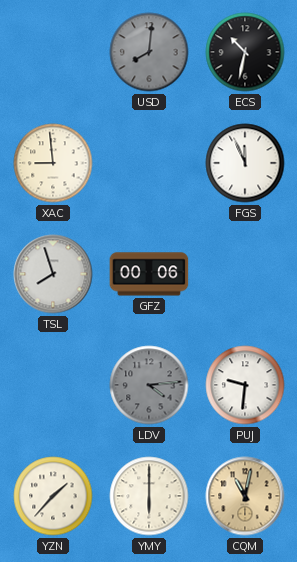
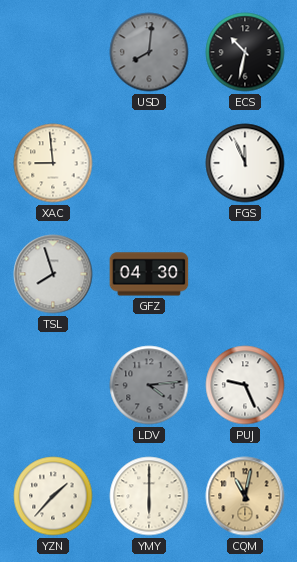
GFZ: 00:06 -> 04:30 (149, 274)
PUJ: 9:31 -> 9:26 (245, 385)
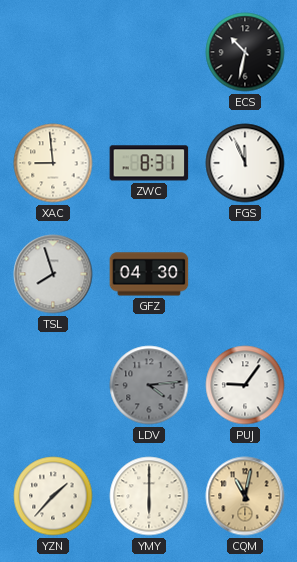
USD: 8:01 -> none (149, 52)
ZWC: none -> 8:31 (149, 163)
PUJ: 9:26 -> 9:06 (245, 385)
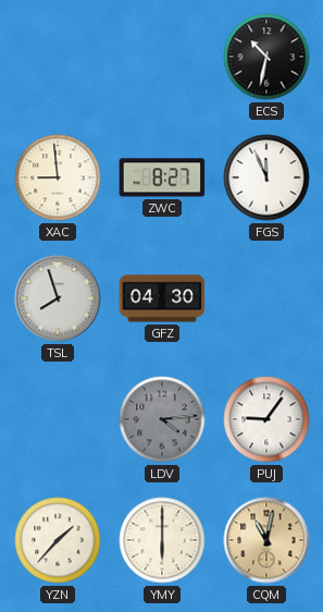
ZWC: 8:31 -> 8:27 (162, 178)
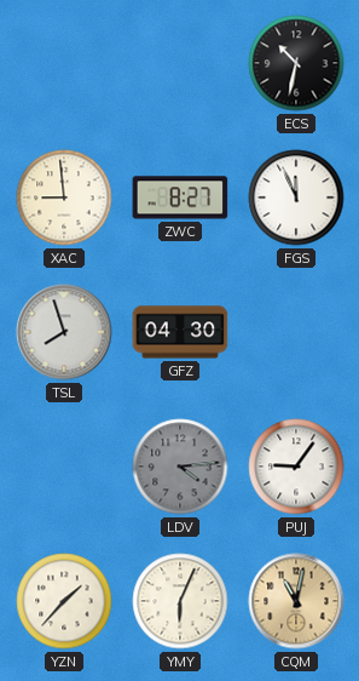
YMY: 6:00 -> 6:04 (180, 601)
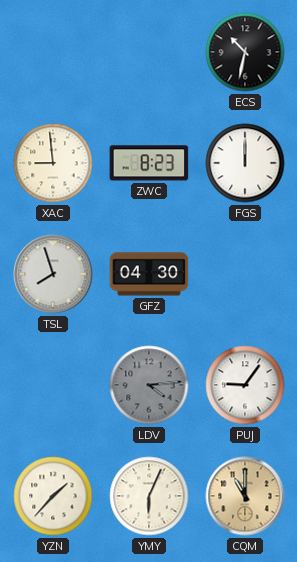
ZWC: 8:27 -> 8:23 (149, 163)
FGS: 11:56 -> 12:00 (245, 163)
CQM: 11:02 -> 11:00 (245, 496)
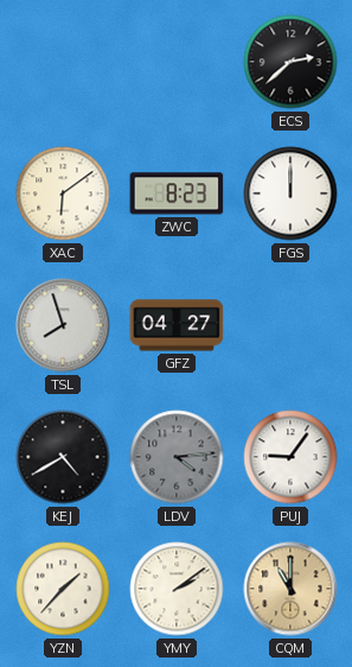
ECS: 10:32 -> 2:38 (290, 62)
XAC: 8:59 -> 6:09 (63, 193)
GFZ: 04:30 -> 04:27 (177, 325)
KEJ: none -> 4:40 (63, 457)
YMY: 6:04 -> 2:09 (177, 589)
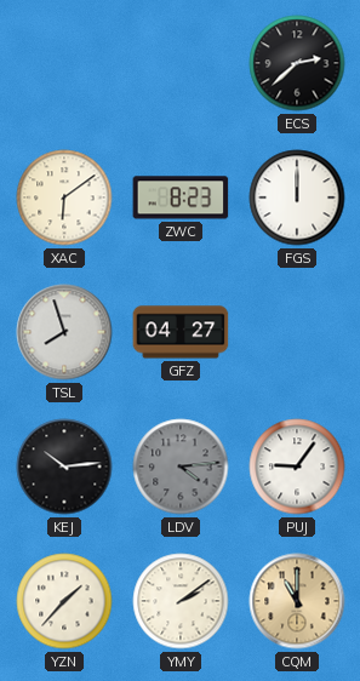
KEJ: 4:40 -> 10:14 (64, 467)
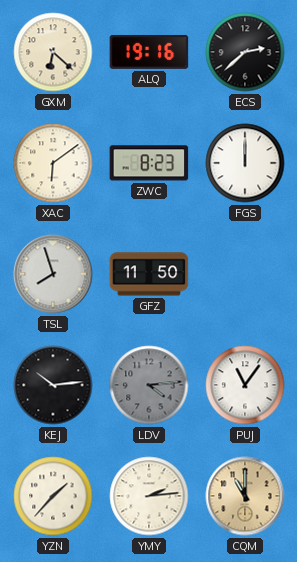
GXM: none -> 6:22 (53, 52)
ALQ: none -> 19:16 (149, 52)
GFZ: 04:27 -> 11:50 (149, 274)
PUJ: 9:06 -> 11:06 (245, 385)
YMY: 2:09 -> 2:14 (149, 496)
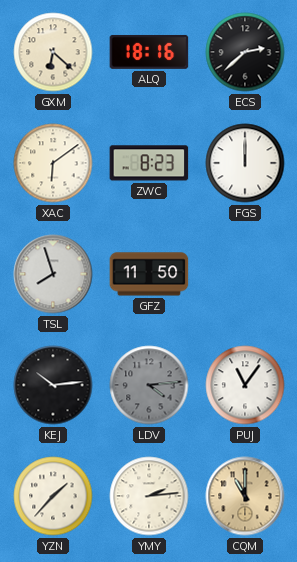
ALQ: 19:16 -> 18:16 (149, 52)
